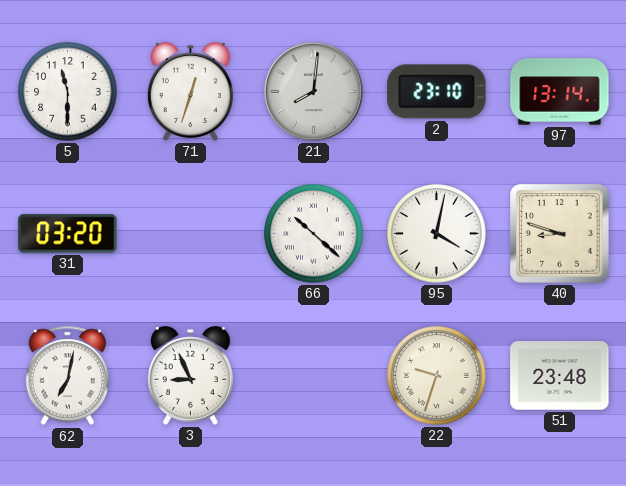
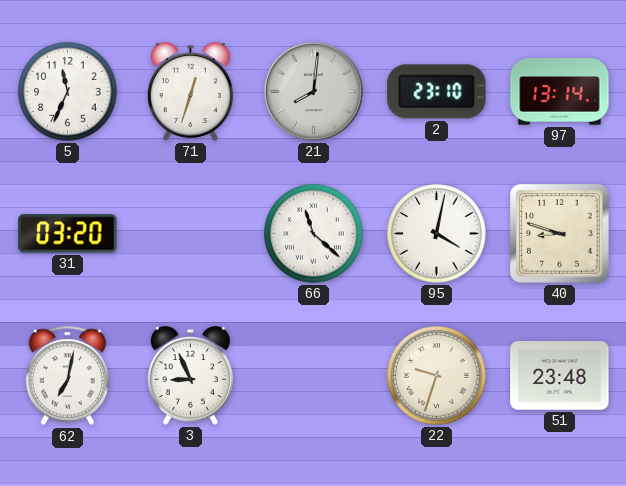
5: 11:30 -> 11:34 (68, 92)
66: 10:22 -> 11:22 (314, 234)
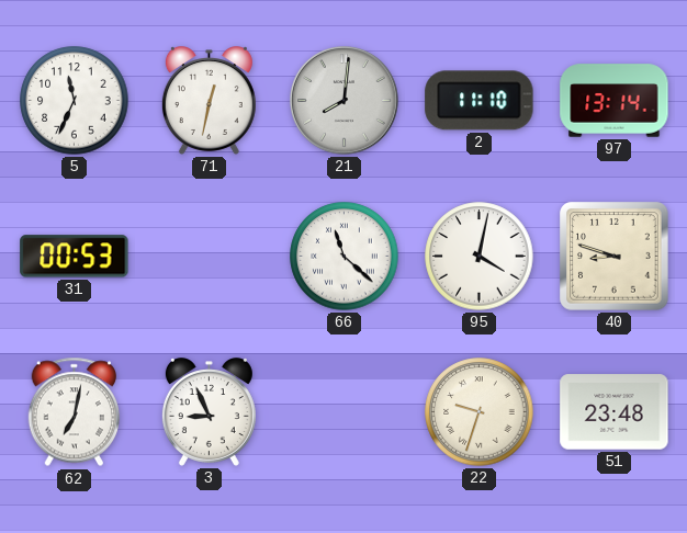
71: 12:33 -> 12:32 (209, 101)
2: 23:10 -> 11:10 (480, 101)
31: 03:20 -> 00:53 (75, 257)
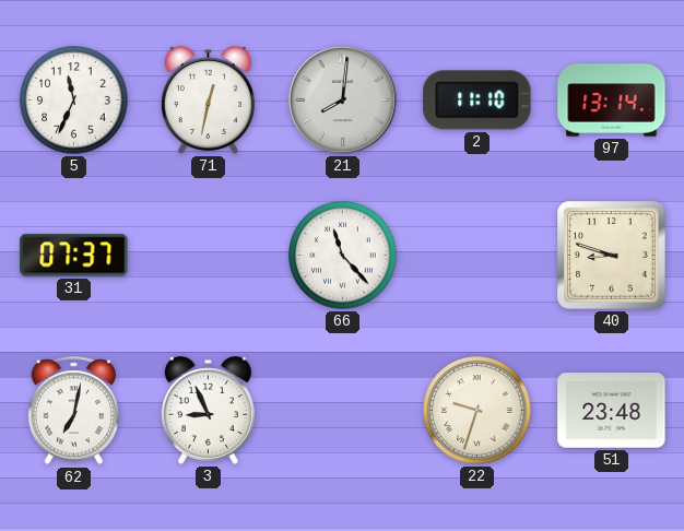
31: 00:53 -> 07:37 (74, 256)
66: 11:22 -> 11:23 (343, 256)
95: 4:02 -> none (480, 257)
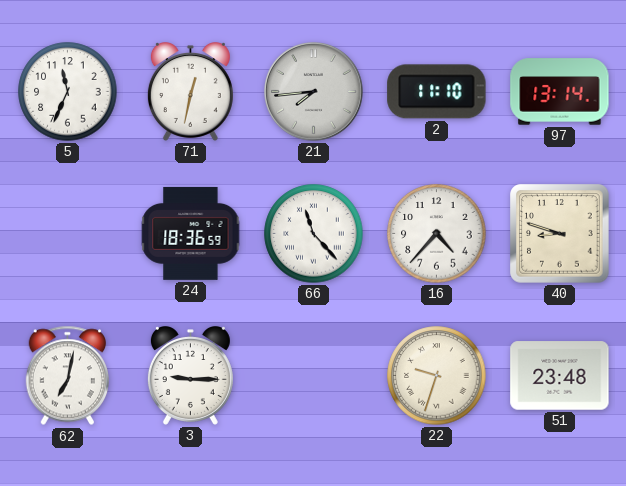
21: 8:01 -> 7:44 (314, 92)
31: 07:37 -> none (74, 256)
24: none -> 18:36 (191, 233)
16: none -> 4:37 (437, 234)
3: 8:56 -> 9:15 (190, 376)
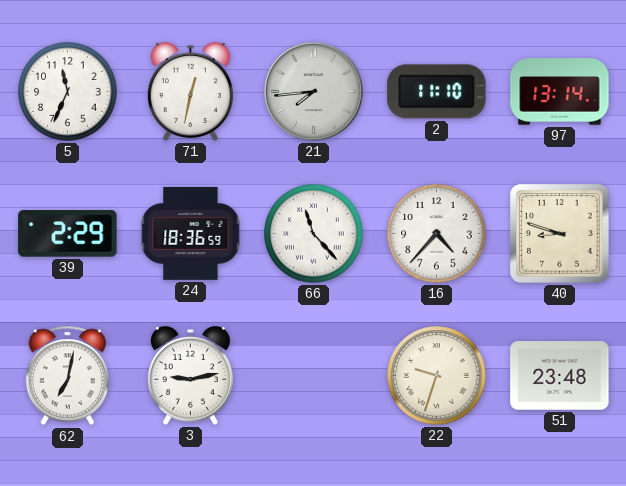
39: none -> 2:29 (68, 234)
3: 9:15 -> 9:13 (190, 376)
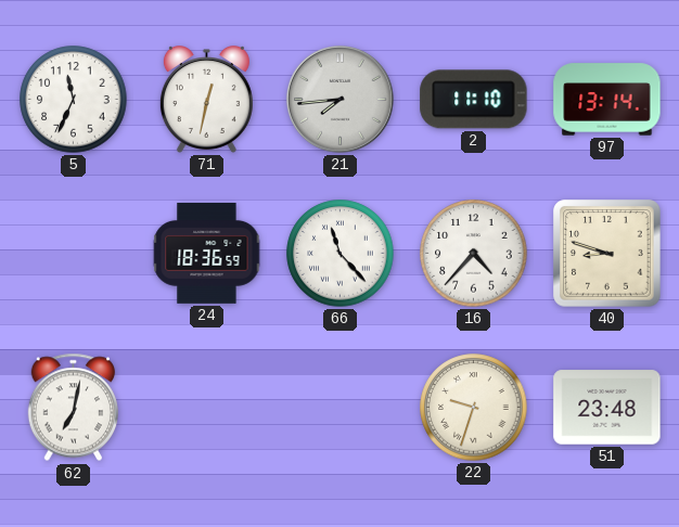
39: 2:29 -> none (68, 234)
3: 9:13 -> none (190, 376)
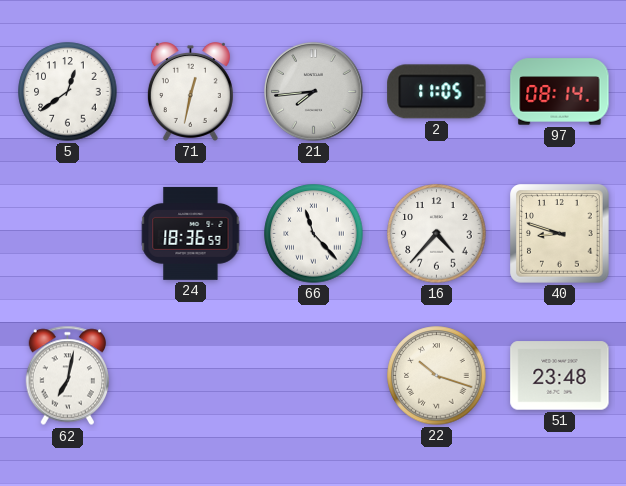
5: 11:34 -> 12:39 (68, 92)
2: 11:10 -> 11:05 (437, 92)
97: 13:14 -> 08:14 (560, 92)
22: 9:33 -> 10:18 (437, 376)
